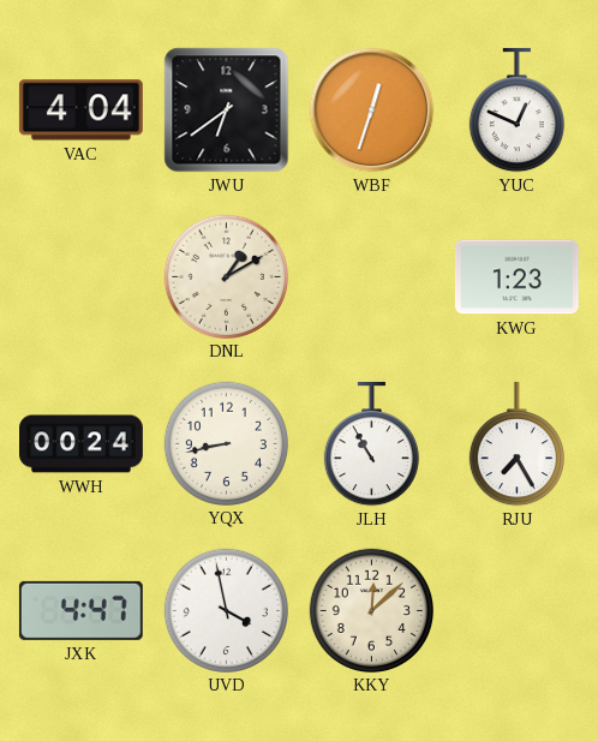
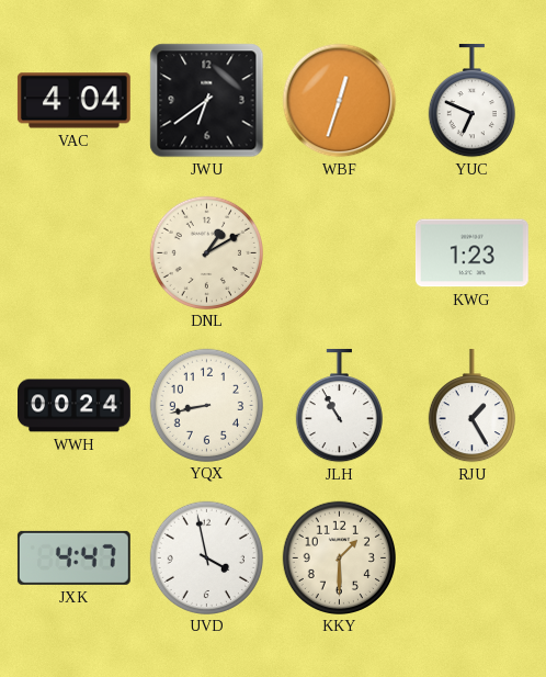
YUC: 12:49 -> 6:49 (471, 101)
RJU: 7:25 -> 1:25 (471, 406)
KKY: 12:08 -> 1:30 (339, 557)
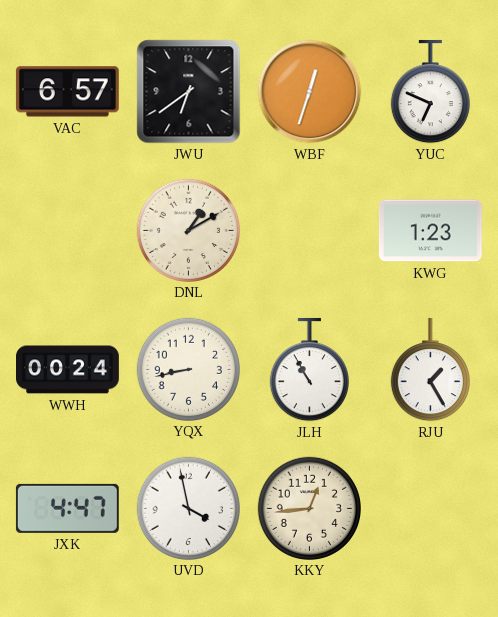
VAC: 4:04 -> 6:57 (67, 92)
KKY: 1:30 -> 12:44 (309, 508)
